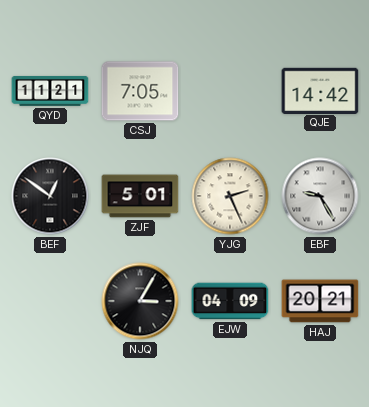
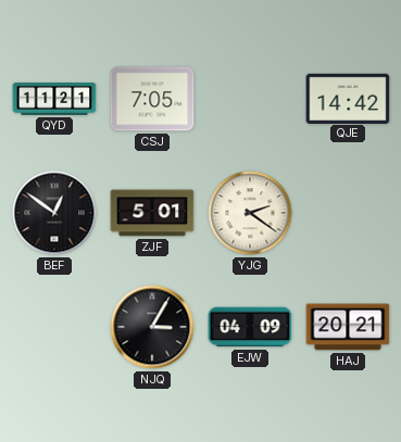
YJG: 2:26 -> 2:21 (250, 213)
EBF: 9:25 -> none (320, 196)
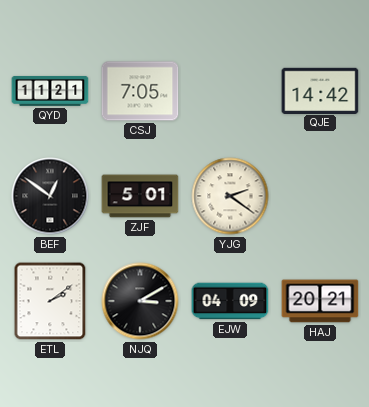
ETL: none -> 2:09 (50, 301)
NJQ: 3:05 -> 3:10 (140, 301)
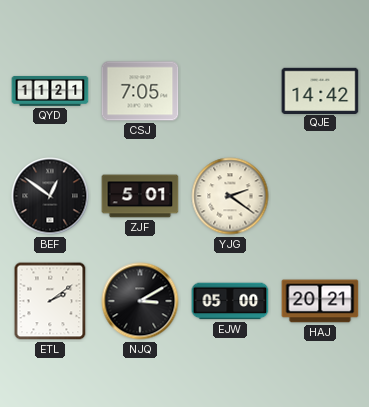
EJW: 04:09 -> 05:00 (230, 301)
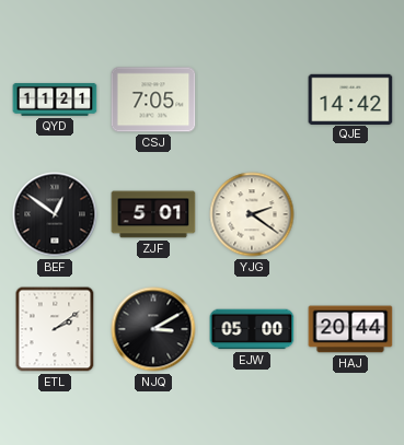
HAJ: 20:21 -> 20:44 (350, 329)
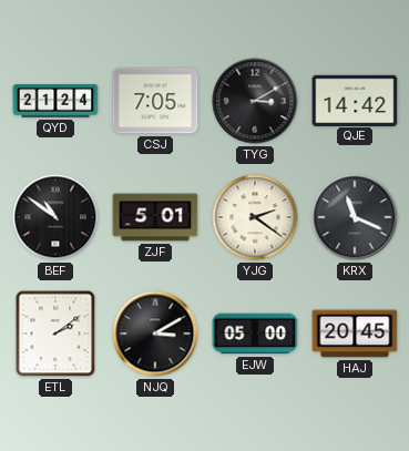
QYD: 11:21 -> 21:24 (55, 101)
TYG: none -> 3:10 (255, 101)
BEF: 12:51 -> 10:51 (55, 217)
KRX: none -> 11:19 (355, 217)
HAJ: 20:44 -> 20:45 (355, 334)
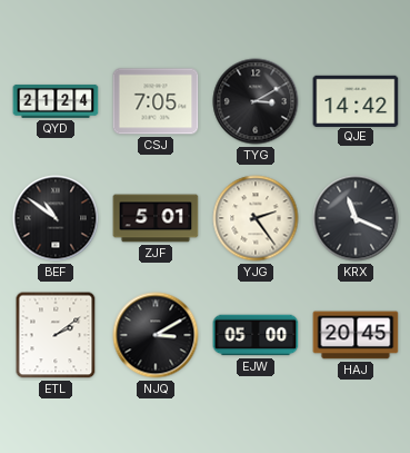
YJG: 2:21 -> 2:24 (256, 218)
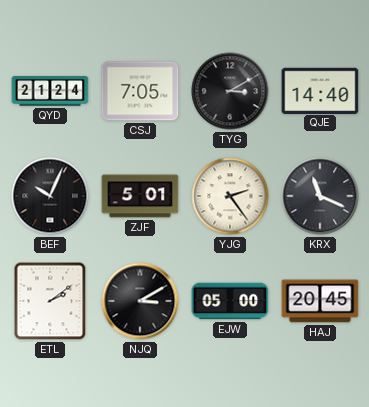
QJE: 14:42 -> 14:40 (320, 90)
BEF: 10:51 -> 10:04 (50, 196)
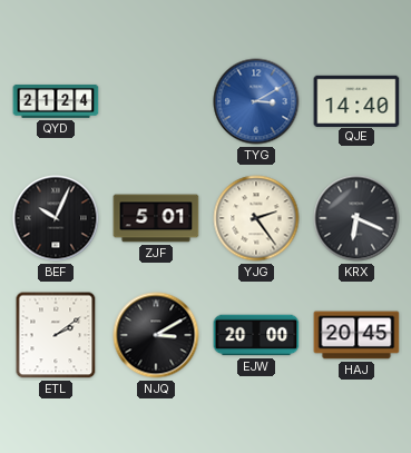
CSJ: 7:05 -> none (140, 91)
TYG dial: black -> blue (256, 101)
KRX: 11:19 -> 6:19 (356, 218)
EJW: 05:00 -> 20:00 (256, 335)
